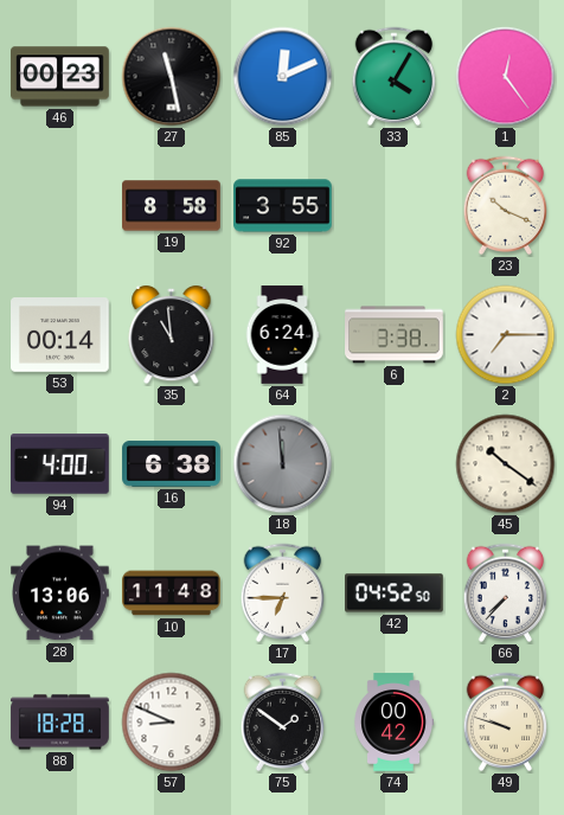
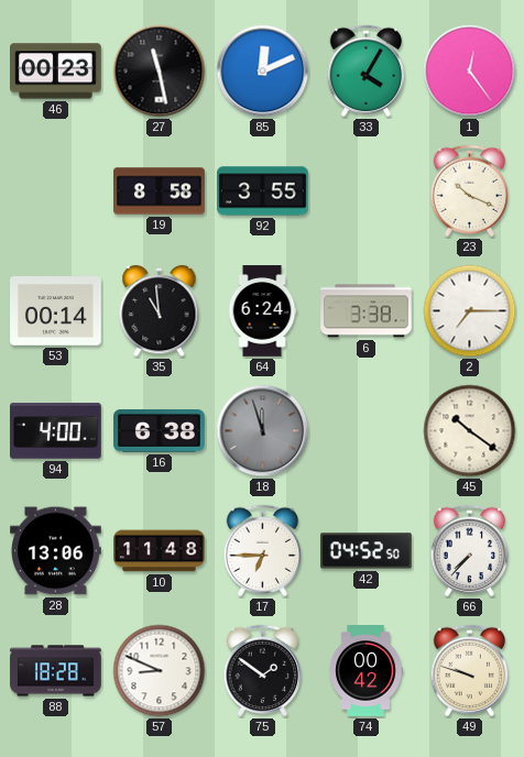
18: 11:59 -> 11:57 (263, 431)
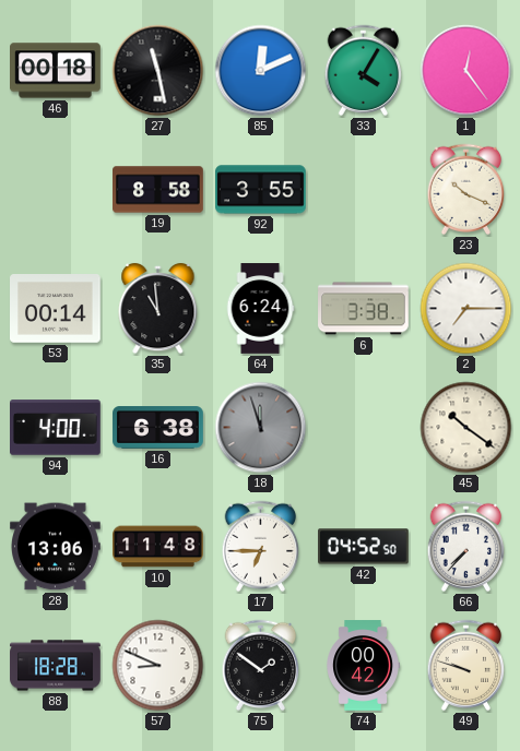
46: 00:23 -> 00:18 (56, 71)
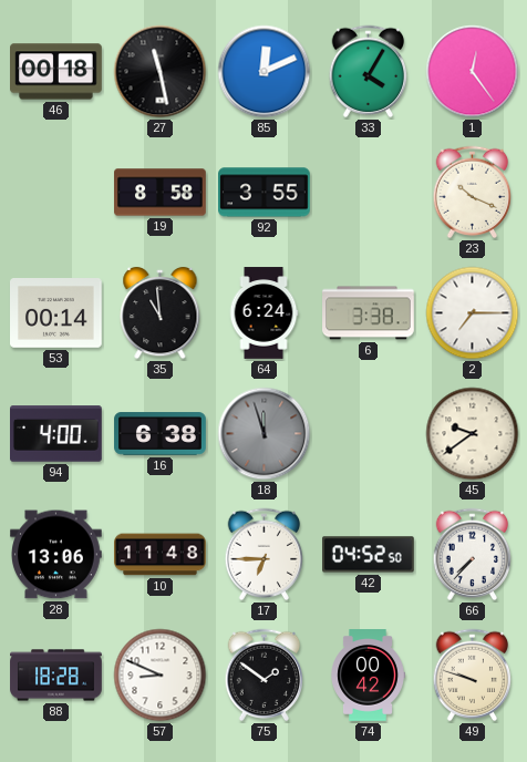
45: 10:21 -> 9:39 (473, 434)
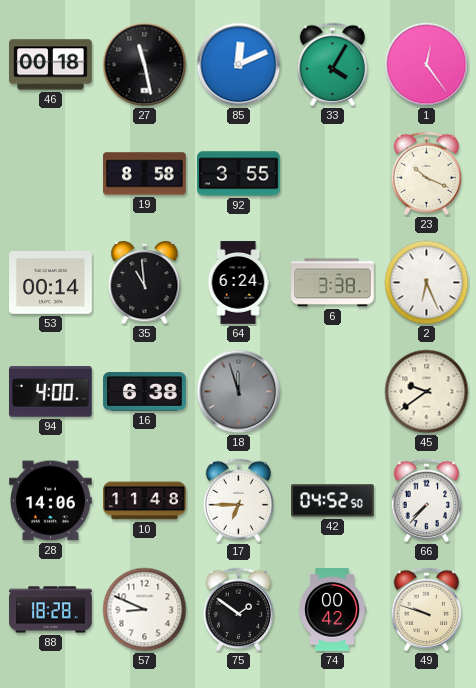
2: 7:15 -> 6:26 (427, 283)
28: 13:06 -> 14:06 (51, 501)
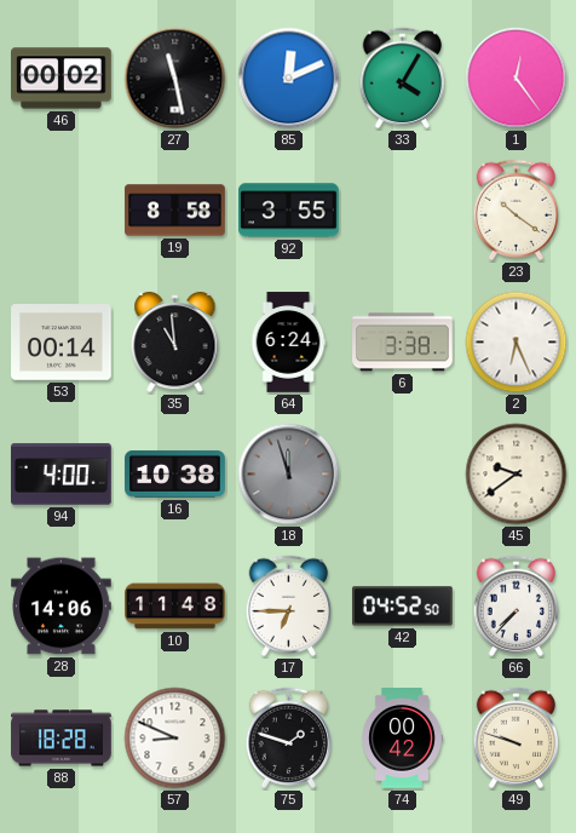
46: 00:18 -> 00:02 (62, 79)
23: 10:19 -> 10:21 (517, 211)
16: 6:38 -> 10:38 (175, 475)
75: 1:51 -> 1:48 (289, 739)
